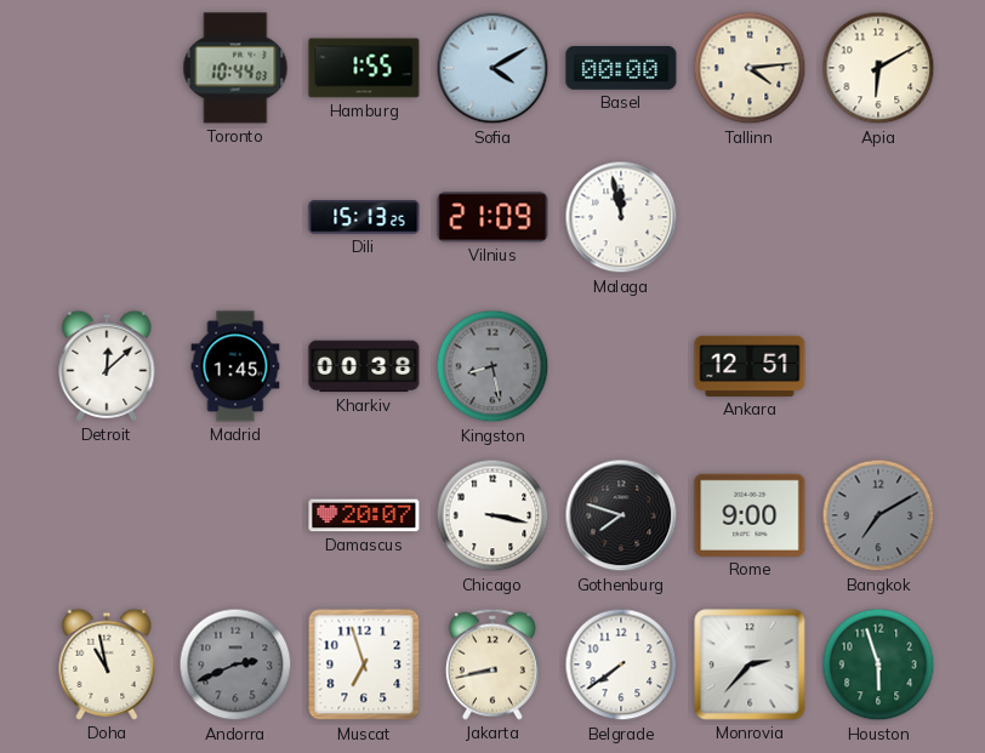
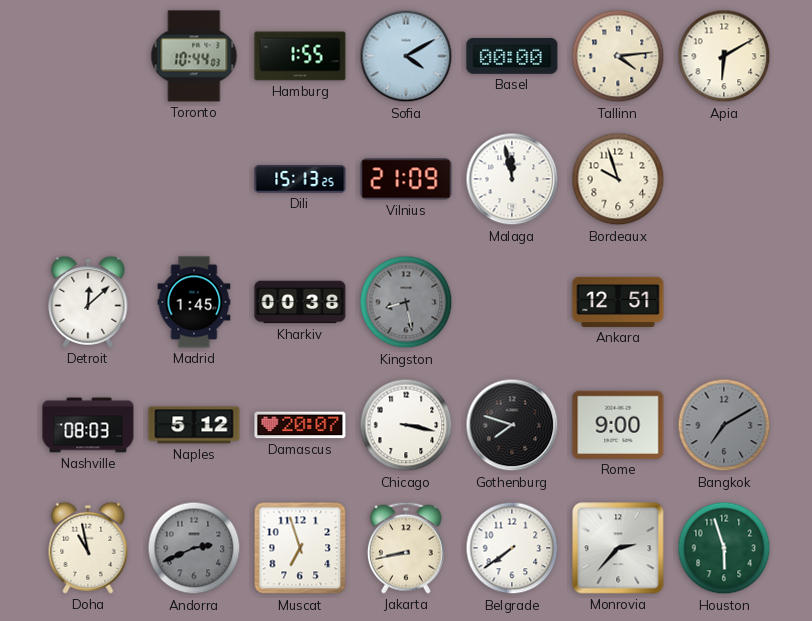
Bordeaux: none -> 9:57 (618, 179)
Nashville: none -> 08:03 (88, 425)
Naples: none -> 5:12 (194, 425)
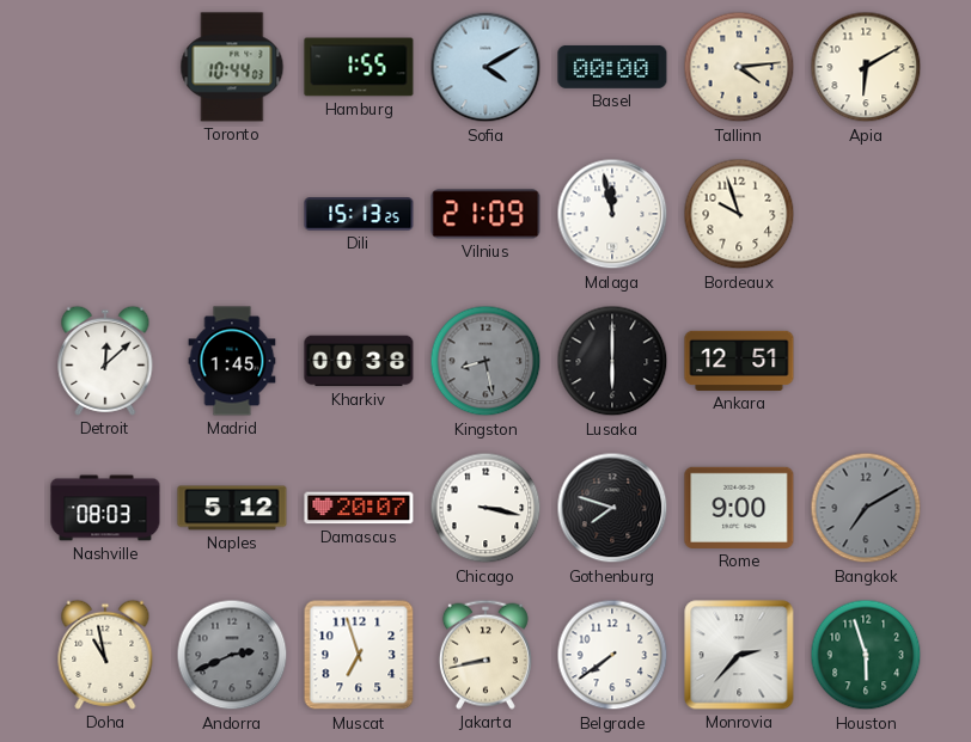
Lusaka: none -> 6:00 (612, 361)
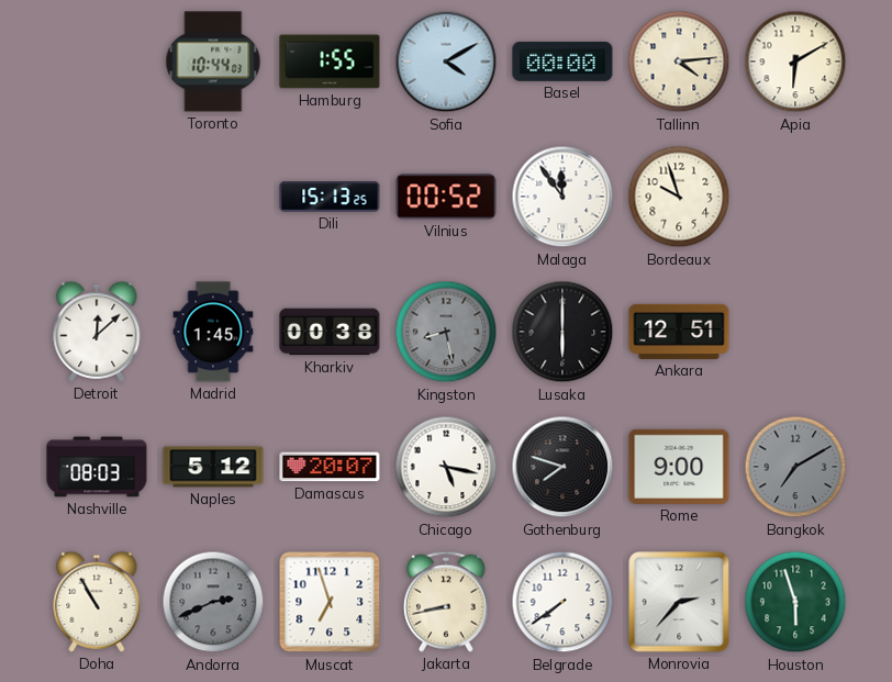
Vilnius: 21:09 -> 00:52 (446, 197)
Malaga: 11:58 -> 11:54 (562, 197)
Chicago: 3:17 -> 5:17 (446, 467)
Doha: 10:58 -> 10:55 (97, 602)
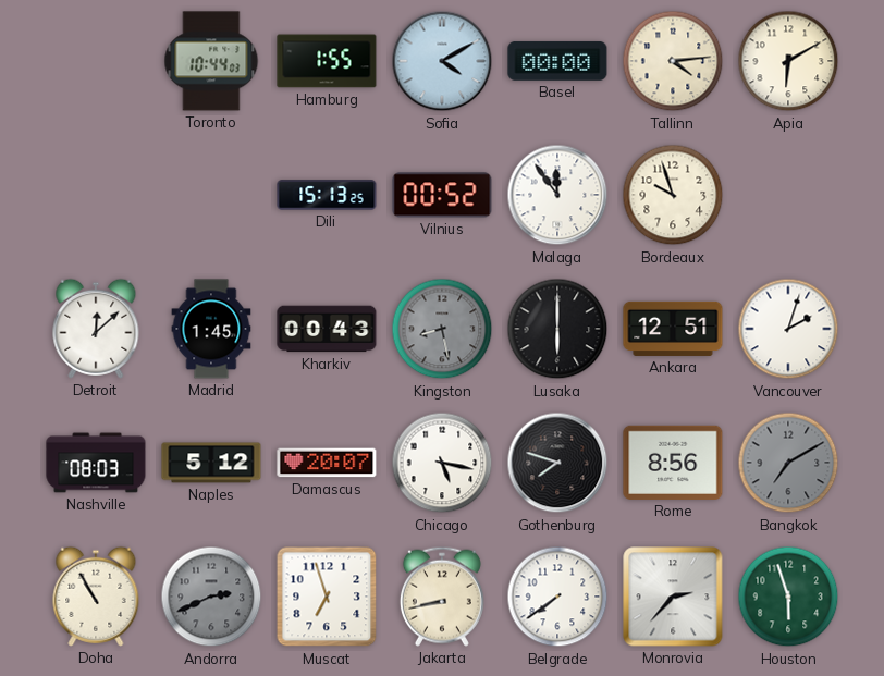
Kharkiv: 00:38 -> 00:43 (327, 329)
Vancouver: none -> 2:03 (788, 329)
Rome: 9:00 -> 8:56 (673, 463)
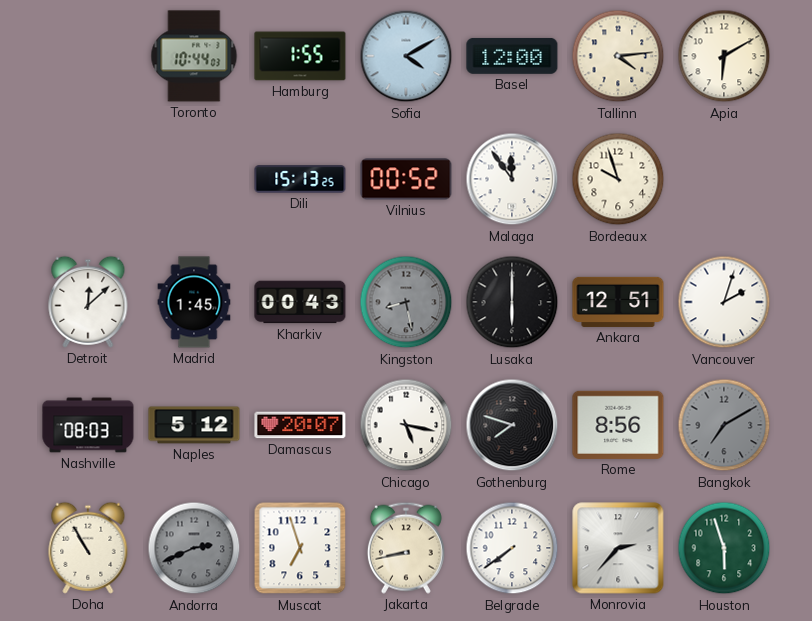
Basel: 00:00 -> 12:00 (512, 56)
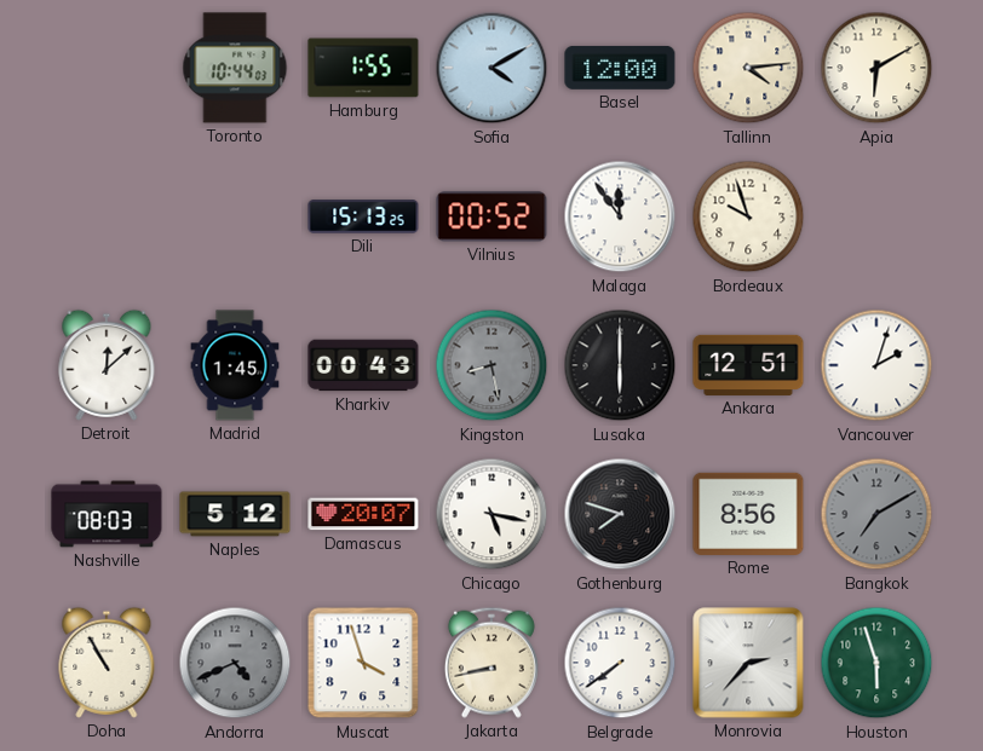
Andorra: 2:41 -> 4:41 (235, 663)
Muscat: 6:57 -> 3:57 (363, 663)
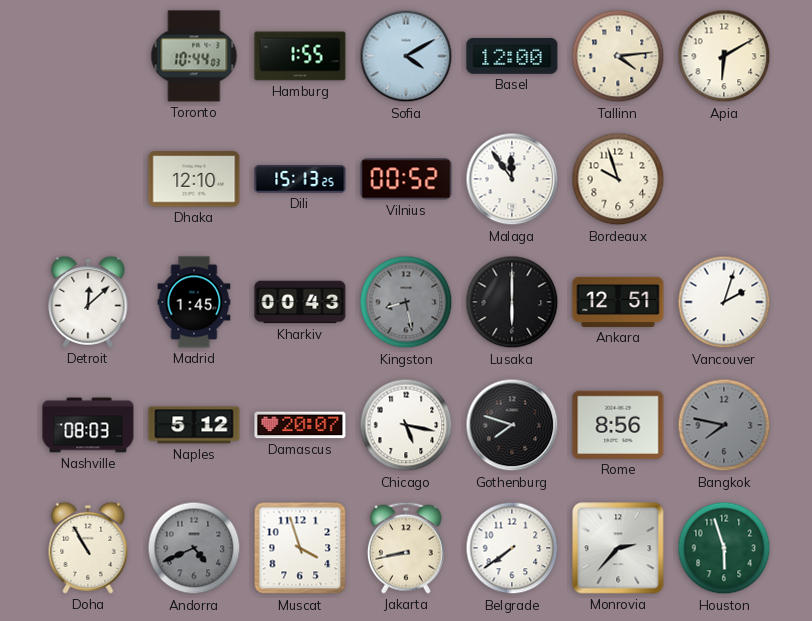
Dhaka: none -> 12:10 (194, 179)
Bangkok: 7:10 -> 7:47 (724, 425)
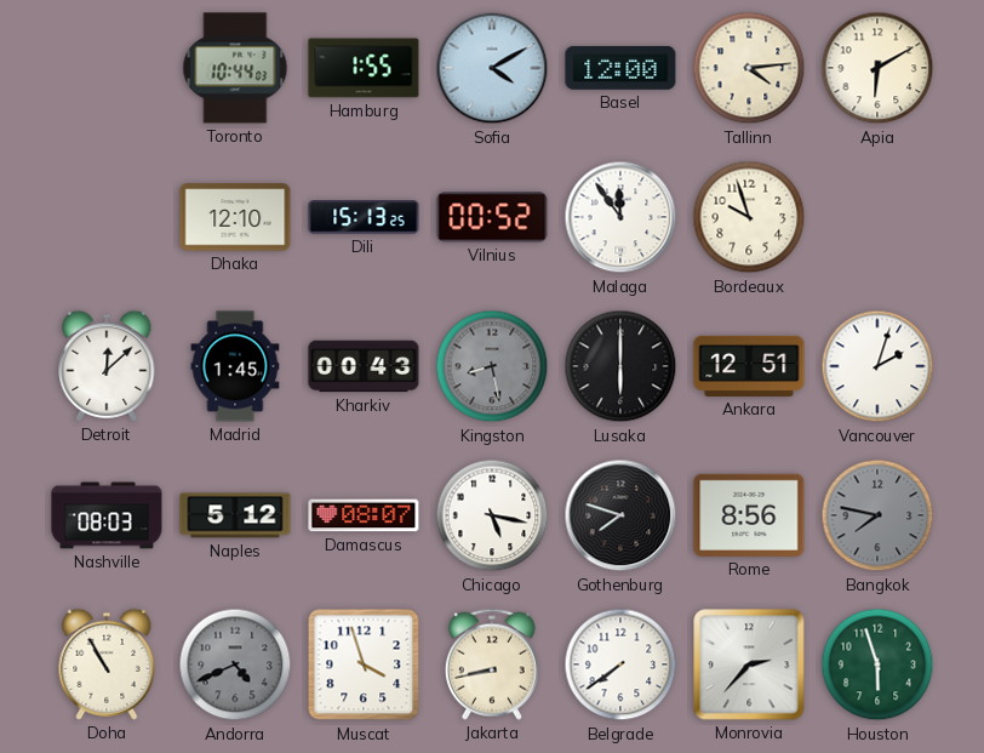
Damascus: 20:07 -> 08:07 (364, 515)
